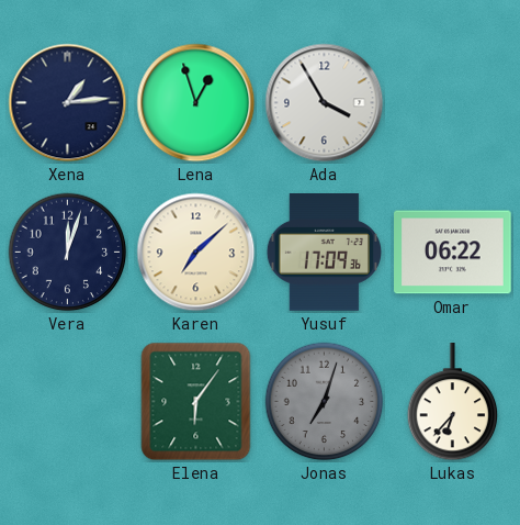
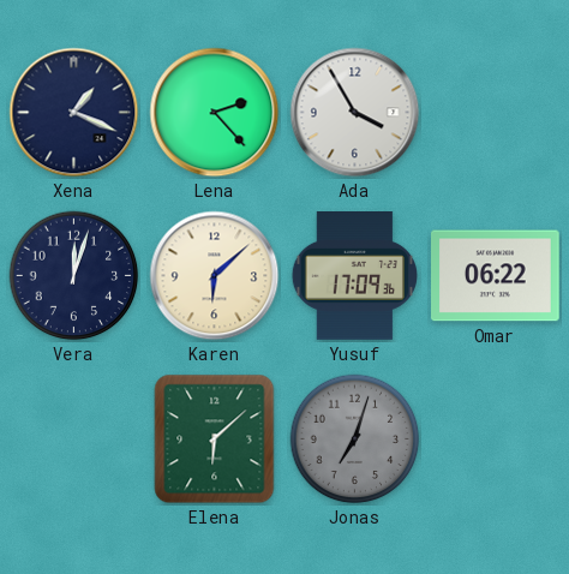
Xena: 1:14 -> 1:19 (74, 113)
Lena: 12:57 -> 2:23 (215, 113)
Karen: 7:08 -> 6:08 (215, 276)
Elena: 6:06 -> 6:08 (215, 440)
Lukas: 6:37 -> none (453, 403)
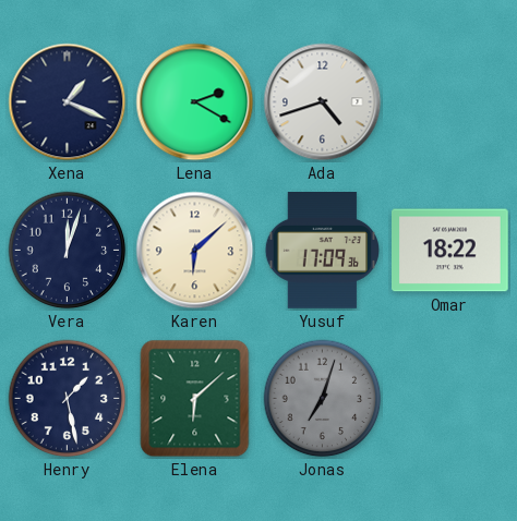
Lena: 2:23 -> 2:20 (195, 102)
Ada: 3:55 -> 4:42 (323, 102)
Omar: 06:22 -> 18:22 (450, 251)
Henry: none -> 1:28 (68, 399)
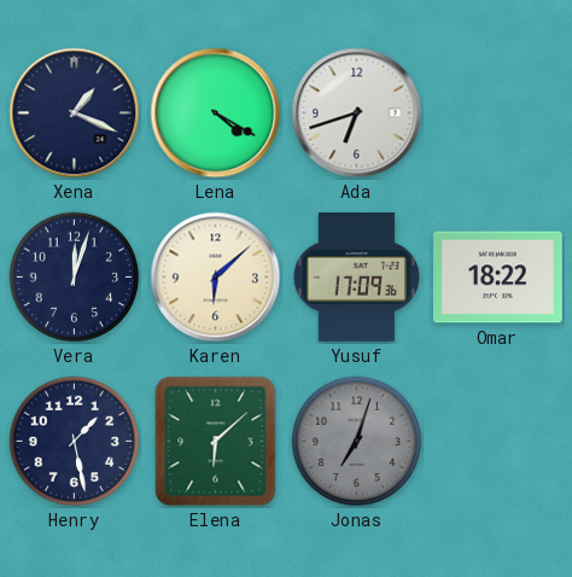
Lena: 2:20 -> 4:20 (216, 113)
Ada: 4:42 -> 6:42 (357, 113)
